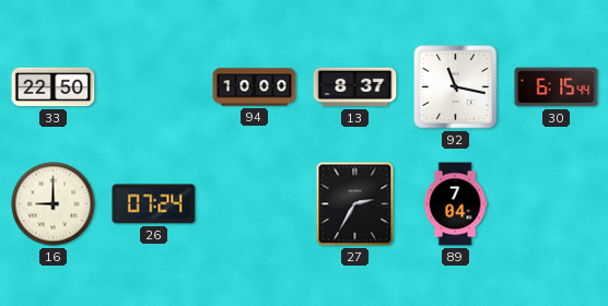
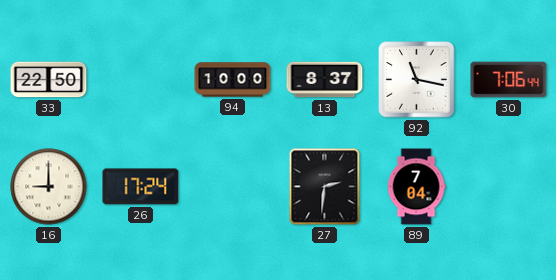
30: 6:15 -> 7:06 (509, 80)
26: 07:24 -> 17:24 (141, 187)
27: 2:35 -> 2:31 (325, 187)
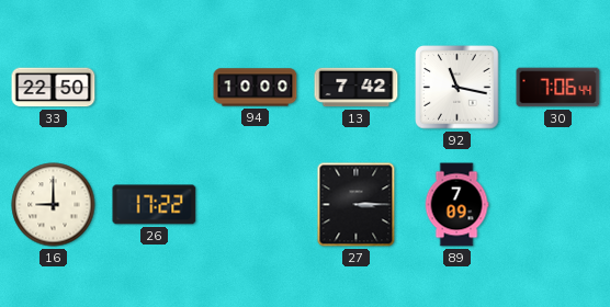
13: 8:37 -> 7:42 (357, 88)
26: 17:24 -> 17:22 (155, 205)
27: 2:31 -> 3:15 (357, 205)
89: 7:04 -> 7:09 (456, 205)
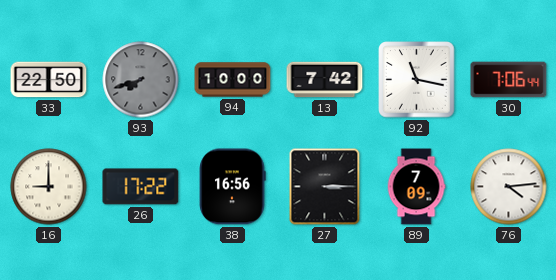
93: none -> 7:42 (141, 80)
38: none -> 16:56 (232, 187)
76: none -> 4:14 (509, 187)
